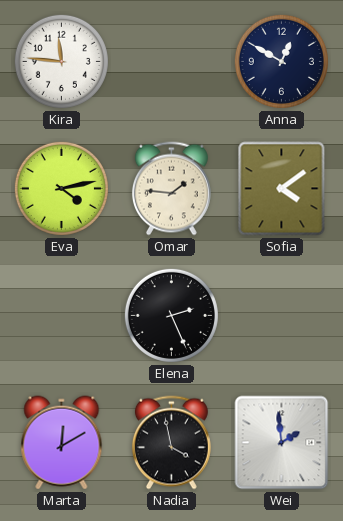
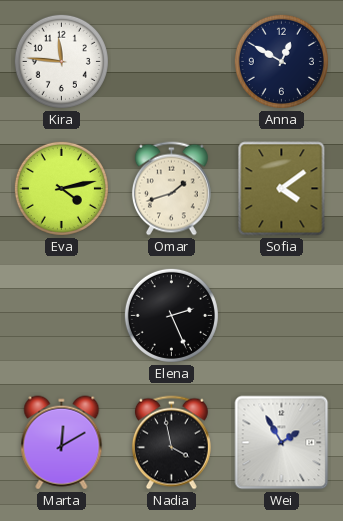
Omar: 1:46 -> 1:42 (171, 189)
Wei: 1:59 -> 1:55 (282, 443)
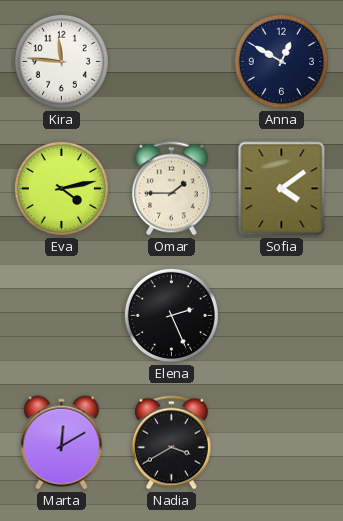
Omar: 1:42 -> 1:45 (171, 189)
Nadia: 3:58 -> 3:40 (171, 443)
Wei: 1:55 -> none (282, 443)
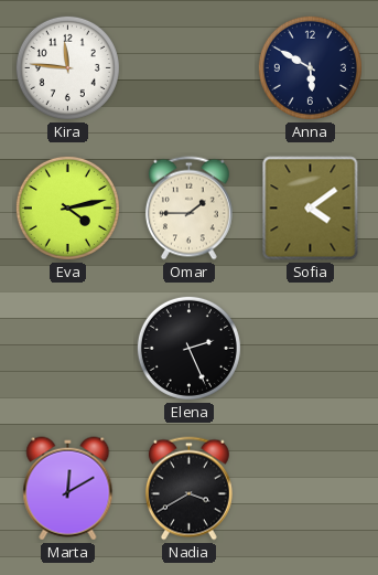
Anna: 12:50 -> 5:50 (310, 67)
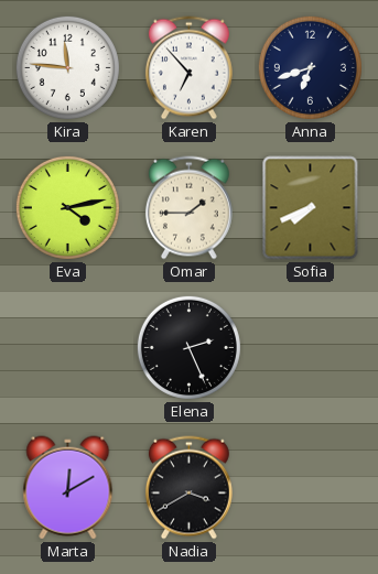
Karen: none -> 6:53 (188, 68)
Anna: 5:50 -> 6:42 (310, 67)
Sofia: 4:09 -> 7:41 (311, 208)
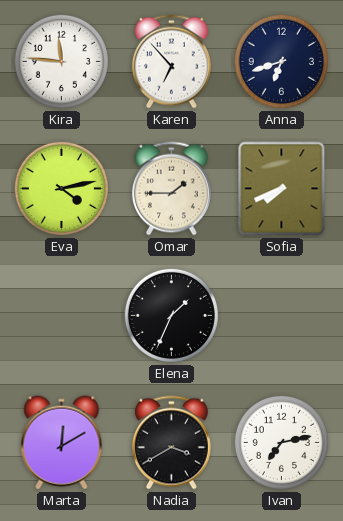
Elena: 2:26 -> 1:34 (171, 315)
Ivan: none -> 7:13 (281, 442)
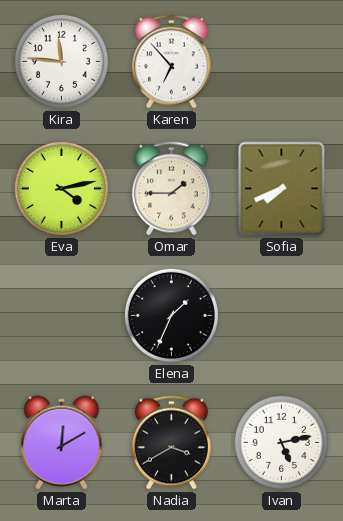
Anna: 6:42 -> none (281, 61)
Ivan: 7:13 -> 5:13 (281, 442)
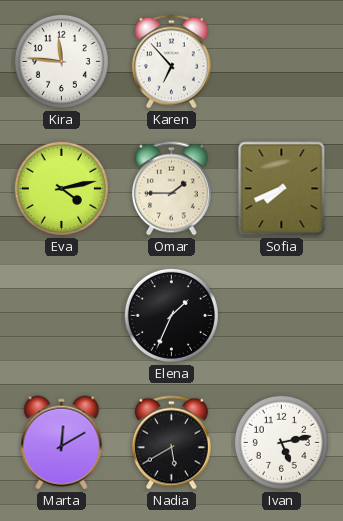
Nadia: 3:40 -> 5:40 (171, 443)
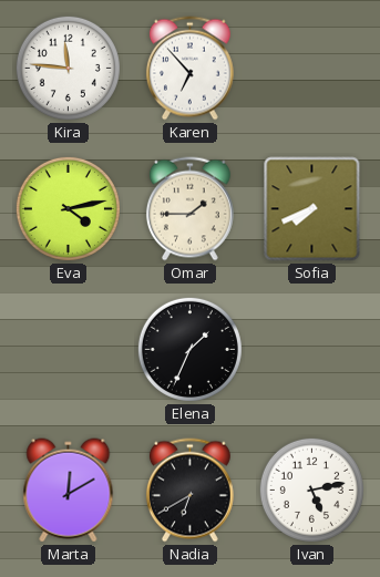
Nadia: 5:40 -> 6:40 (189, 491)
